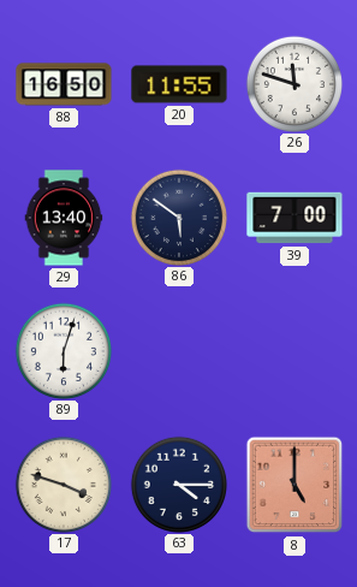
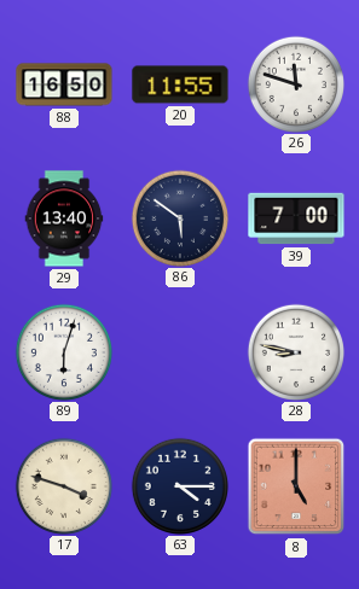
28: none -> 8:47 (295, 351)
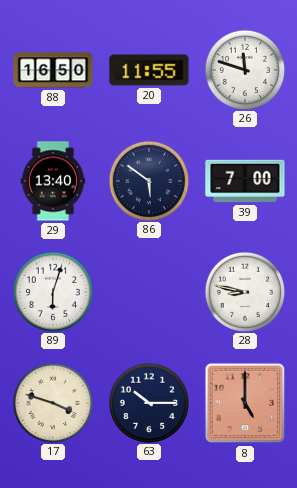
63: 4:15 -> 10:15 (148, 402)
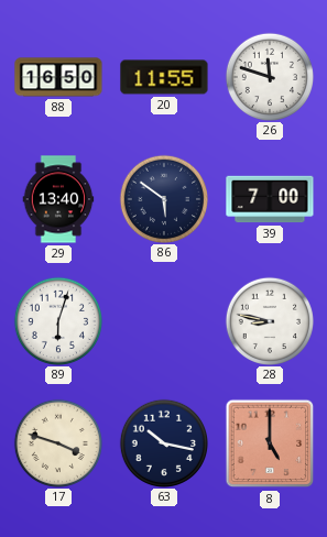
63: 10:15 -> 10:17 (163, 442)
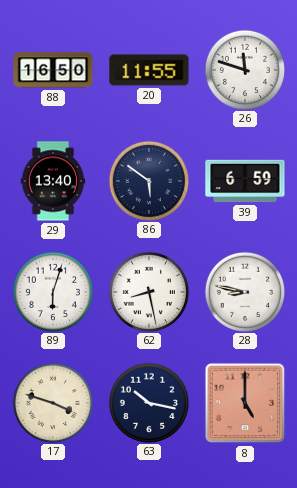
39: 7:00 -> 6:59 (245, 181)
62: none -> 8:28 (148, 291)
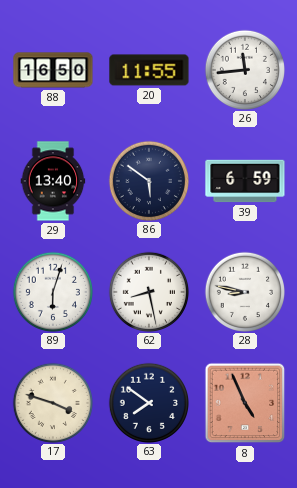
26: 11:48 -> 11:44 (244, 69)
63: 10:17 -> 7:51 (148, 402)
8: 5:00 -> 4:56 (245, 403)
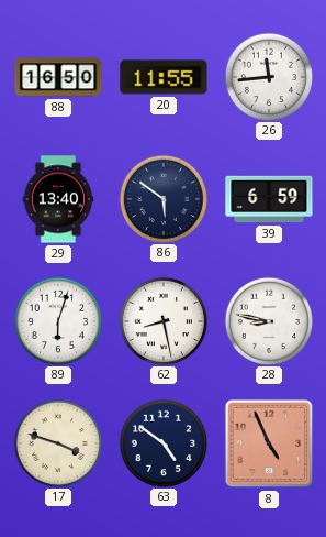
63: 7:51 -> 4:51 (162, 442)
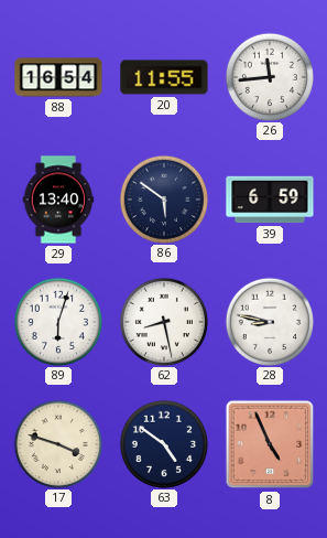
88: 16:50 -> 16:54 (58, 77)
